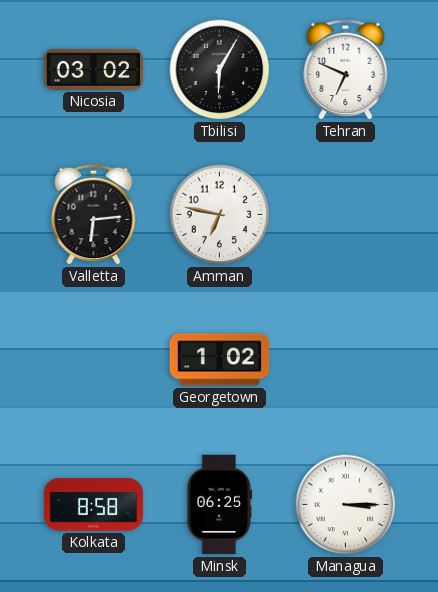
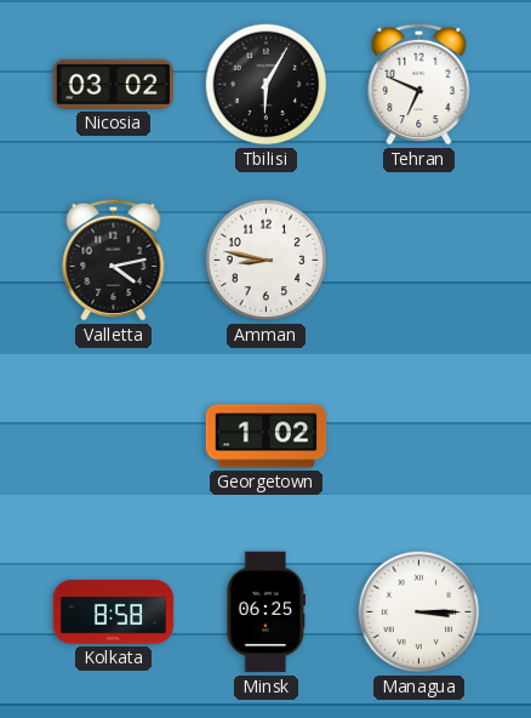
Valletta: 6:14 -> 4:13 (114, 260)
Amman: 6:47 -> 8:47 (267, 261)
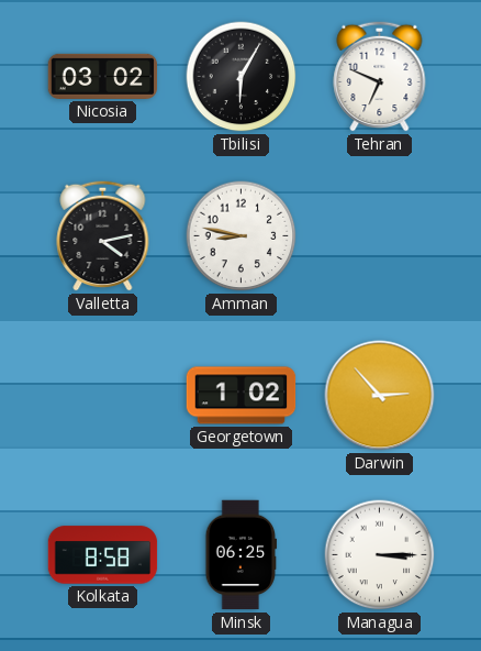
Darwin: none -> 2:53 (380, 396)
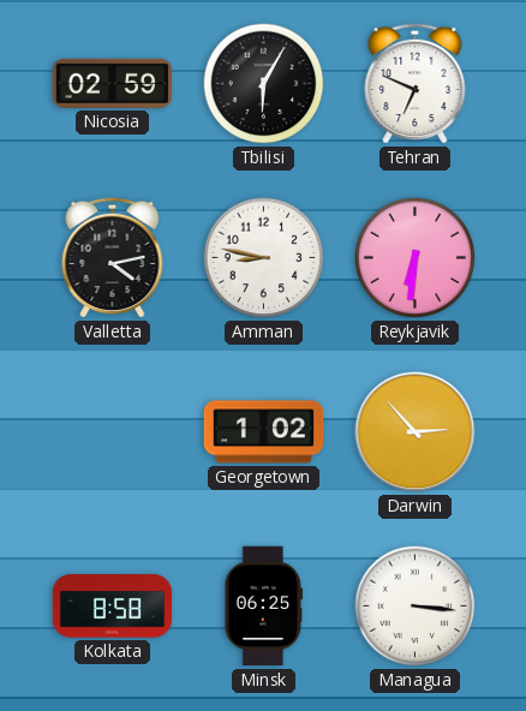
Nicosia: 03:02 -> 02:59 (113, 83)
Reykjavik: none -> 6:31 (416, 258)
Managua: 3:15 -> 3:16 (416, 607)
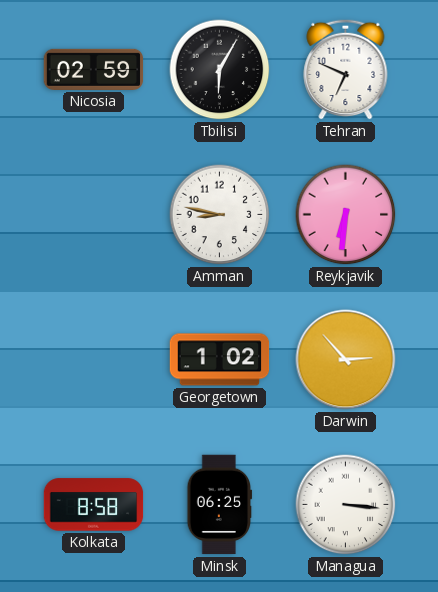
Valletta: 4:13 -> none (113, 257)
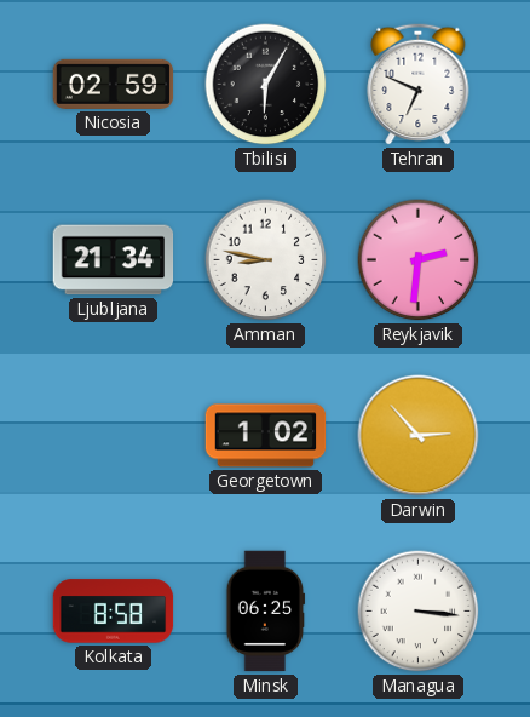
Ljubljana: none -> 21:34 (114, 260)
Reykjavik: 6:31 -> 2:31 (419, 260)
